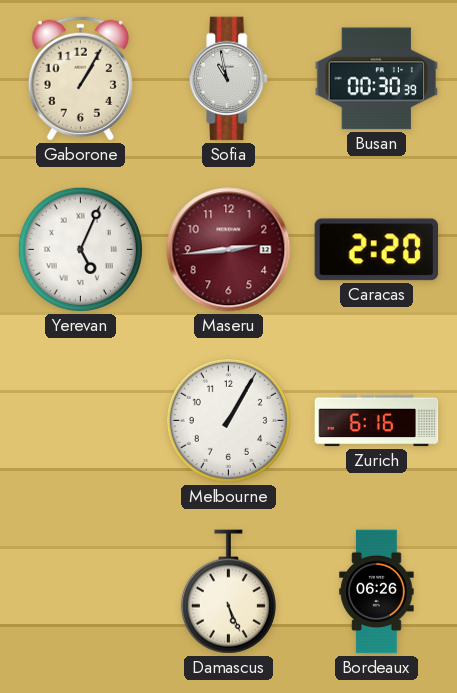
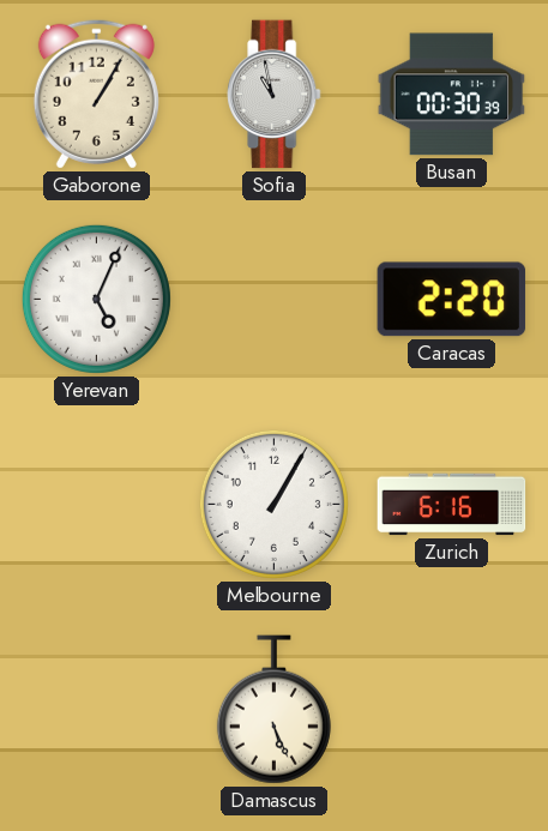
Maseru: 2:44 -> none (229, 250)
Bordeaux: 06:26 -> none (377, 592)
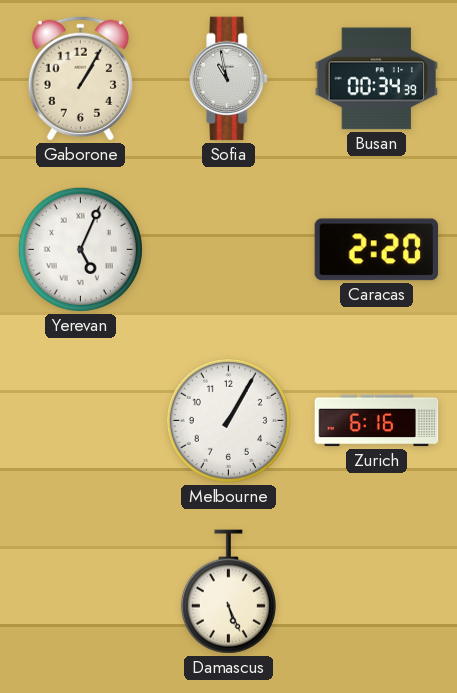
Busan: 00:30 -> 00:34 (377, 79)
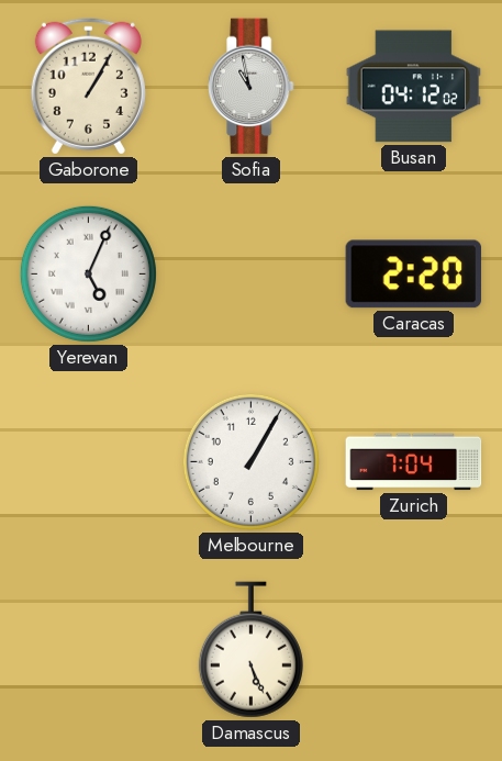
Busan: 00:34 -> 04:12 (414, 87)
Zurich: 6:16 -> 7:04 (414, 462)
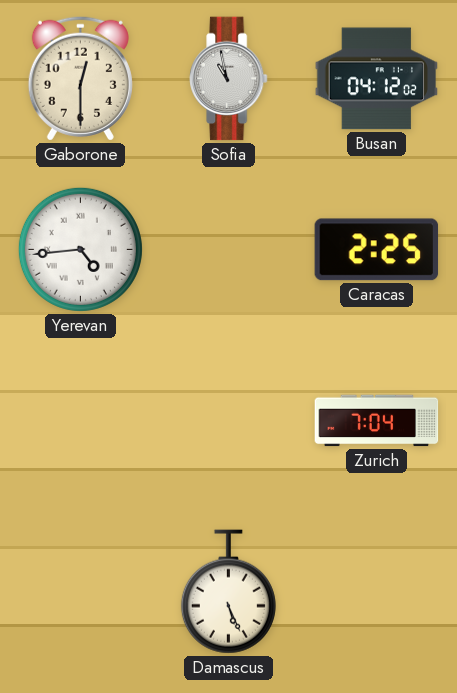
Gaborone: 1:05 -> 12:30 (80, 78)
Yerevan: 5:04 -> 4:44 (80, 249)
Caracas: 2:20 -> 2:25 (377, 250)
Melbourne: 1:05 -> none (250, 461)
